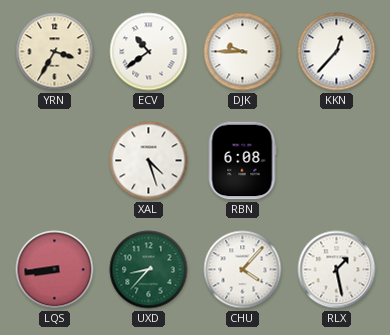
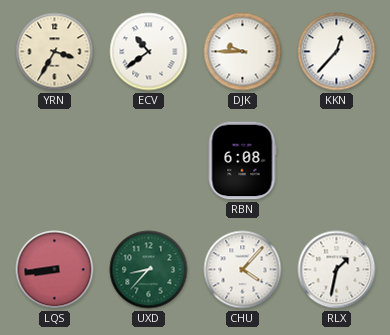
XAL: 4:27 -> none (149, 161)
RLX: 1:28 -> 1:32 (337, 270)
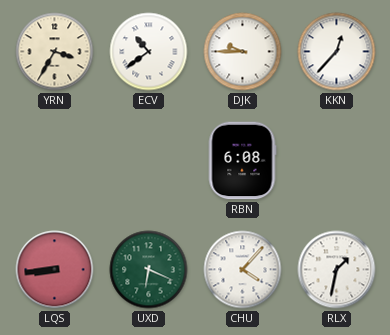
UXD: 8:37 -> 6:19 (149, 270)
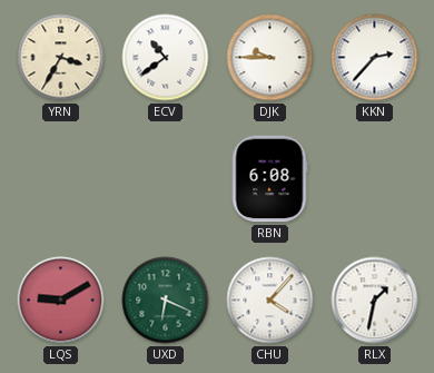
KKN: 12:37 -> 2:37 (375, 58)
LQS: 8:44 -> 9:10 (61, 301)
